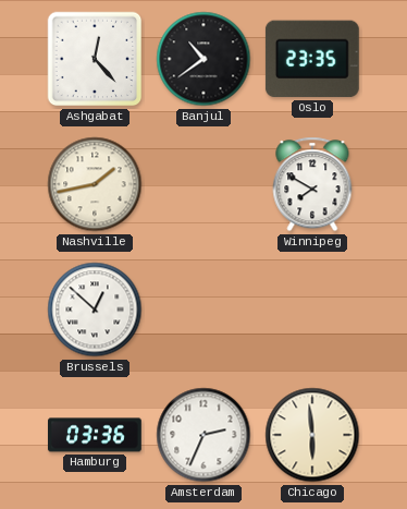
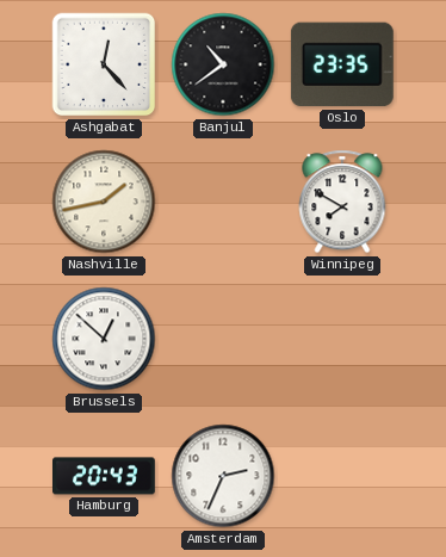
Hamburg: 03:36 -> 20:43 (105, 476)
Chicago: 5:59 -> none (312, 435)
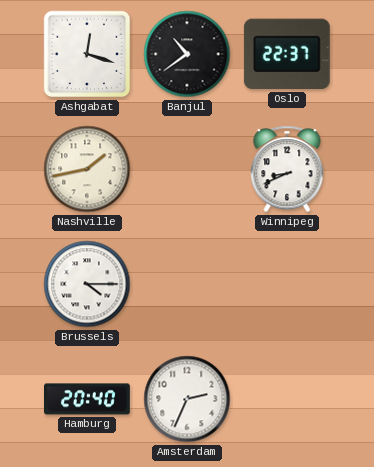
Ashgabat: 12:23 -> 12:18 (87, 54)
Oslo: 23:35 -> 22:37 (287, 54)
Winnipeg: 7:50 -> 8:41 (287, 169)
Brussels: 12:52 -> 4:15 (87, 284)
Hamburg: 20:43 -> 20:40 (88, 399)
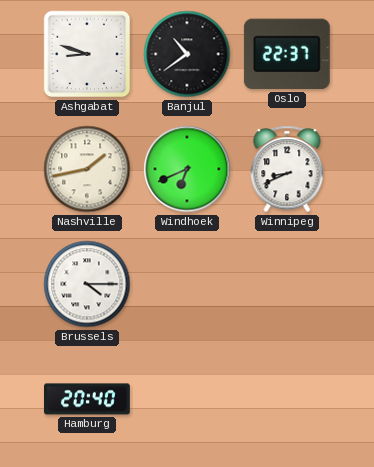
Ashgabat: 12:18 -> 8:48 (87, 54)
Windhoek: none -> 6:41 (187, 169)
Amsterdam: 2:34 -> none (187, 399)
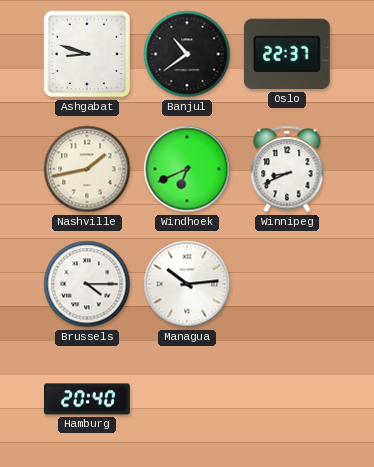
Managua: none -> 10:14 (187, 284)
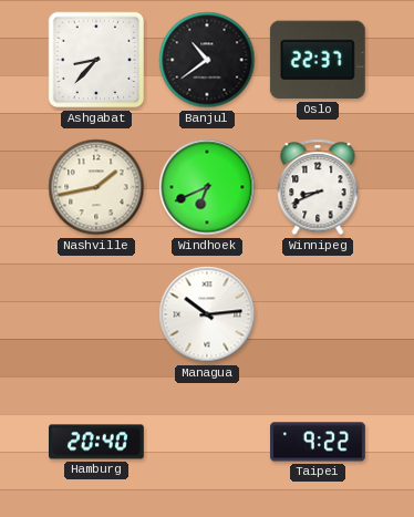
Ashgabat: 8:48 -> 8:37 (96, 60)
Brussels: 4:15 -> none (87, 284)
Taipei: none -> 9:22 (319, 442)
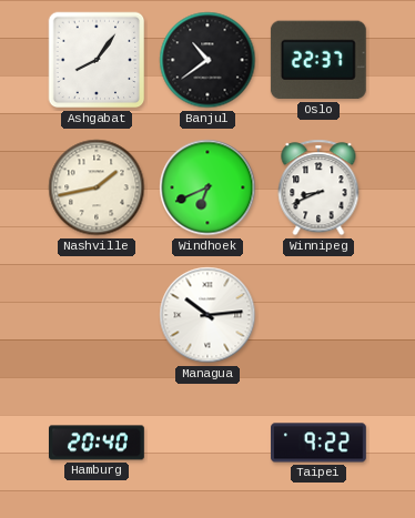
Ashgabat: 8:37 -> 8:06 (97, 60)
